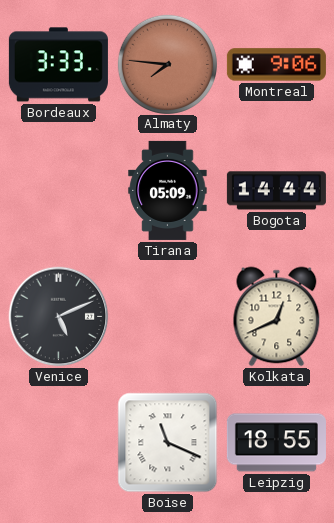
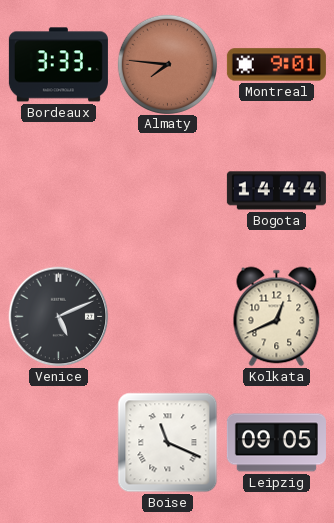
Montreal: 9:06 -> 9:01 (276, 65)
Tirana: 05:09 -> none (168, 190)
Leipzig: 18:55 -> 09:05 (276, 443)
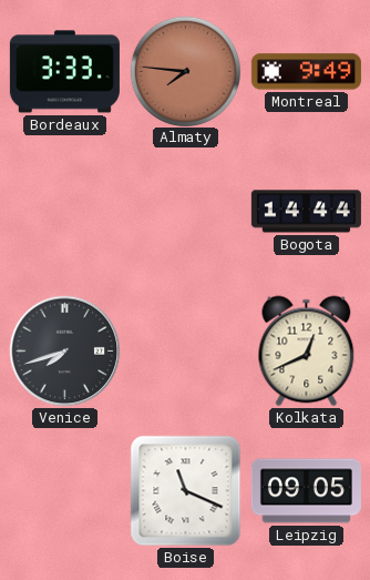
Montreal: 9:01 -> 9:49 (306, 72)
Venice: 5:11 -> 7:42 (65, 352)
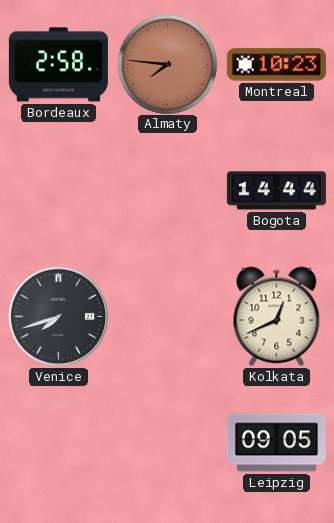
Bordeaux: 3:33 -> 2:58 (58, 65)
Montreal: 9:49 -> 10:23 (276, 65)
Boise: 11:19 -> none (186, 491)
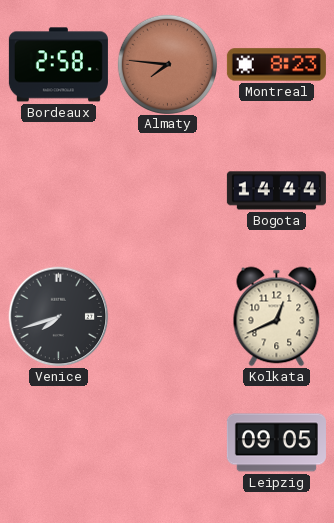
Montreal: 10:23 -> 8:23 (276, 65)
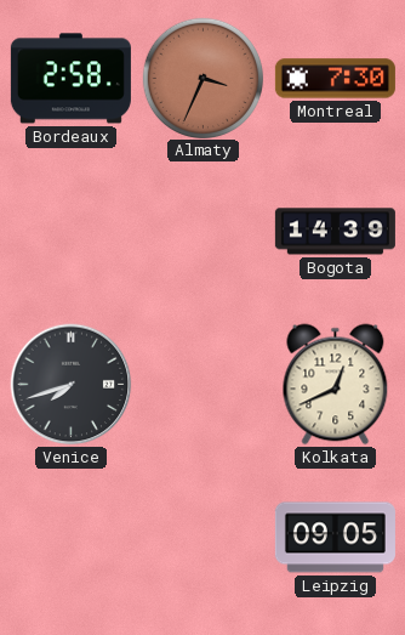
Almaty: 7:46 -> 3:34 (202, 78)
Montreal: 8:23 -> 7:30 (335, 79)
Bogota: 14:44 -> 14:39 (335, 232)
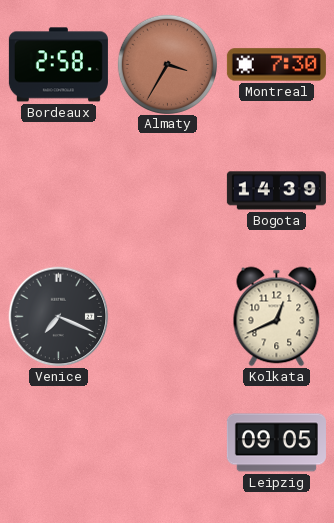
Almaty: 3:34 -> 3:35 (167, 64)
Venice: 7:42 -> 7:19 (59, 317)
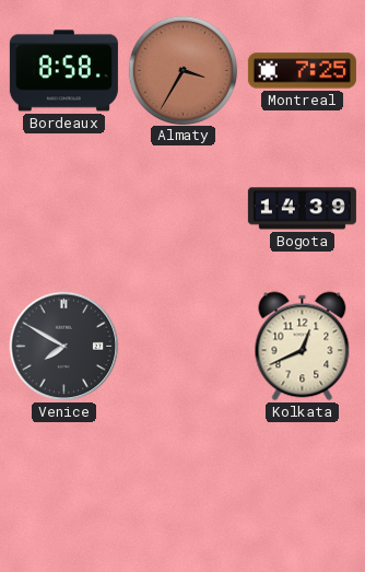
Bordeaux: 2:58 -> 8:58 (63, 71)
Montreal: 7:30 -> 7:25 (302, 71)
Venice: 7:19 -> 7:50 (64, 347)
Leipzig: 09:05 -> none (276, 443)
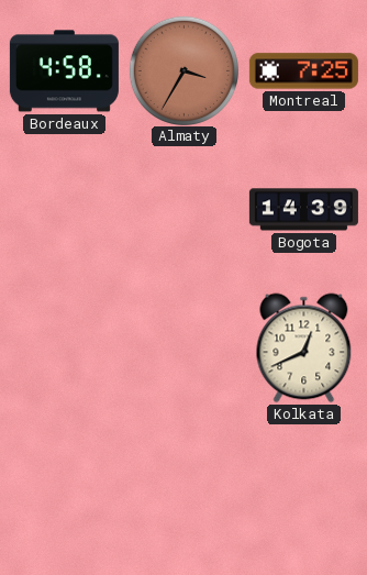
Bordeaux: 8:58 -> 4:58 (64, 71)
Venice: 7:50 -> none (64, 347)
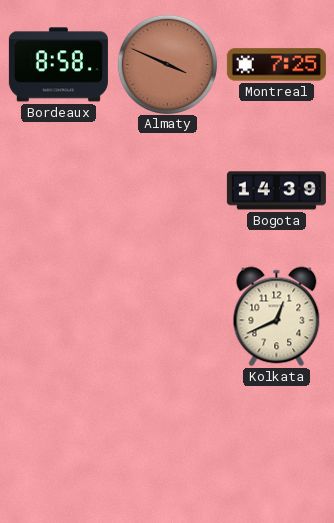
Bordeaux: 4:58 -> 8:58 (58, 65)
Almaty: 3:35 -> 3:49 (167, 64)
